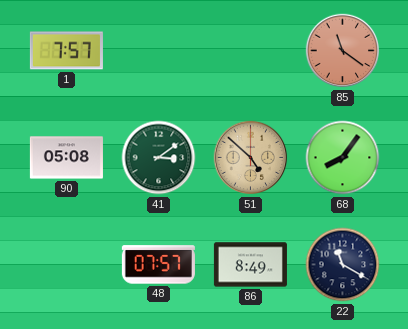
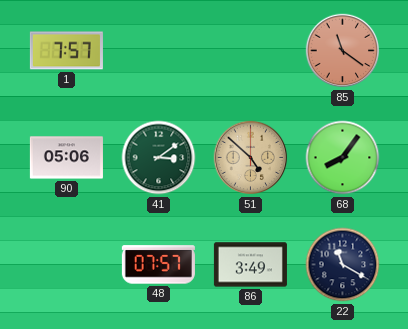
90: 05:08 -> 05:06 (66, 158)
86: 8:49 -> 3:49 (250, 265)
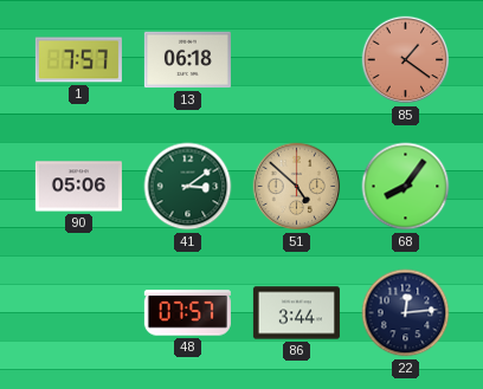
13: none -> 06:18 (187, 60)
85: 11:21 -> 1:21 (406, 60)
86: 3:49 -> 3:44 (296, 313)
22: 11:20 -> 12:14 (406, 313)
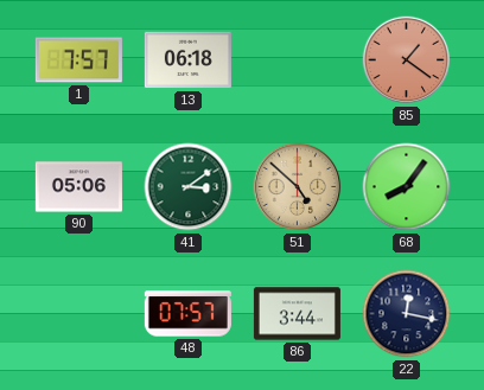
22: 12:14 -> 12:17 (407, 314)
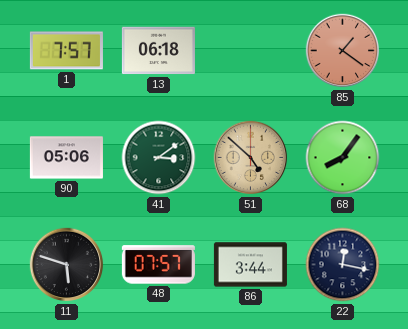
11: none -> 5:48 (67, 265)
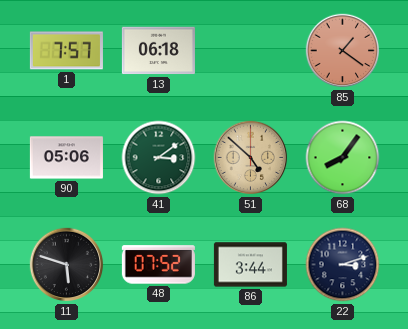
48: 07:57 -> 07:52 (158, 265)
22: 12:17 -> 3:12 (343, 265)
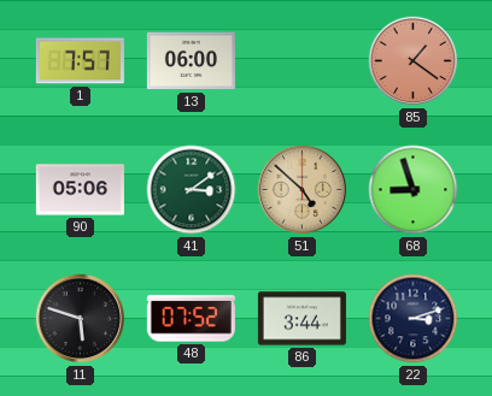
13: 06:18 -> 06:00 (191, 61)
68: 8:06 -> 8:57 (414, 190)
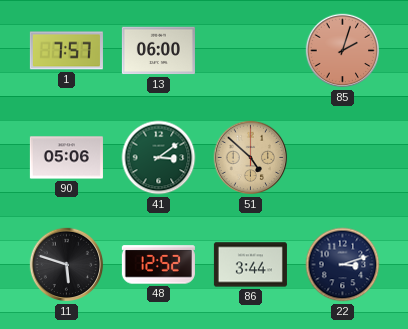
85: 1:21 -> 2:03 (343, 51)
68: 8:57 -> none (414, 190)
48: 07:52 -> 12:52 (158, 265)
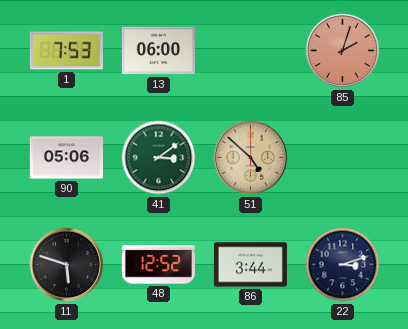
1: 7:57 -> 7:53 (66, 51)
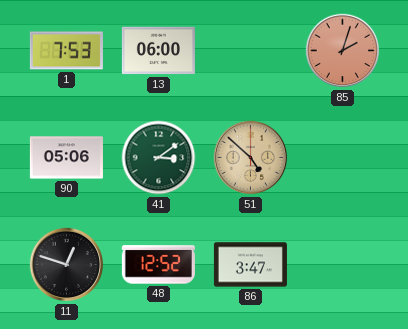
11: 5:48 -> 12:48 (67, 265)
86: 3:44 -> 3:47 (250, 265)
22: 3:12 -> none (343, 265)
